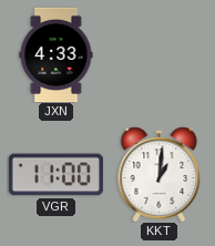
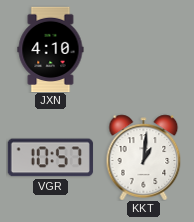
JXN: 4:33 -> 4:10 (51, 49)
VGR: 11:00 -> 10:57 (50, 158)
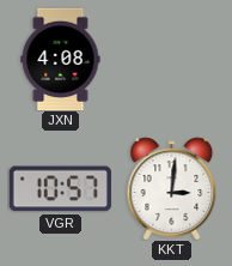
JXN: 4:10 -> 4:08 (61, 59)
KKT: 1:01 -> 3:01 (172, 188)
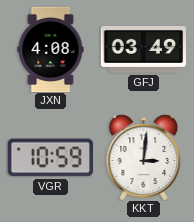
GFJ: none -> 03:49 (143, 49)
VGR: 10:57 -> 10:59 (50, 158)
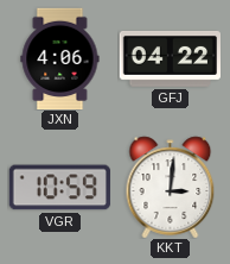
JXN: 4:08 -> 4:06 (60, 58)
GFJ: 03:49 -> 04:22 (170, 58)
